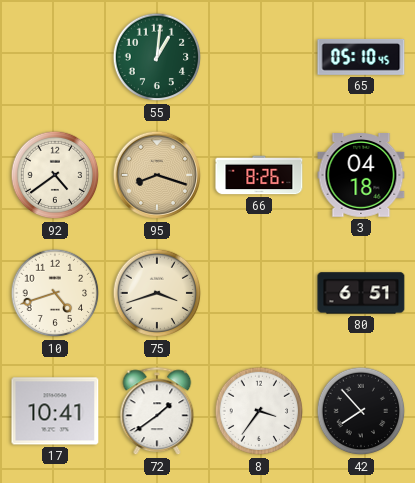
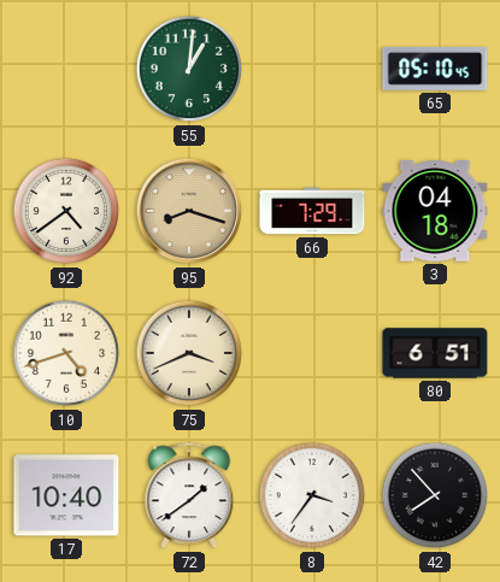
66: 8:26 -> 7:29 (312, 211)
75: 3:42 -> 3:41 (189, 353)
17: 10:41 -> 10:40 (66, 495)
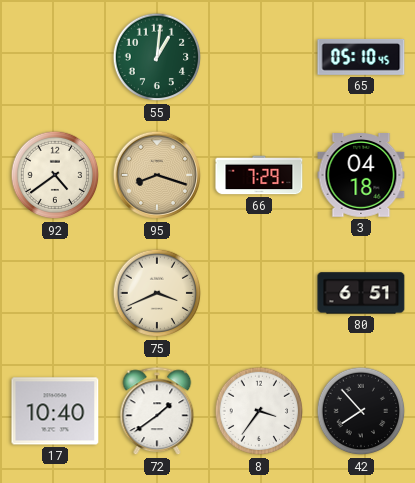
10: 4:42 -> none (66, 353)
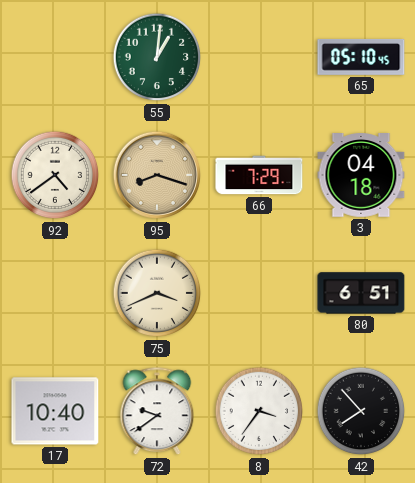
72: 1:39 -> 9:39 (157, 412)
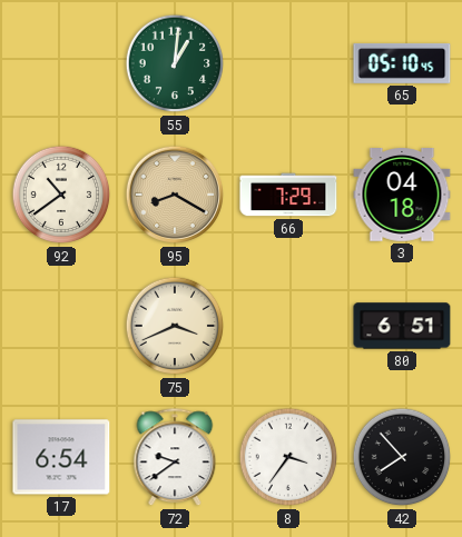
92: 4:39 -> 10:39 (61, 195)
95: 8:18 -> 8:20 (175, 195)
17: 10:40 -> 6:54 (61, 457)
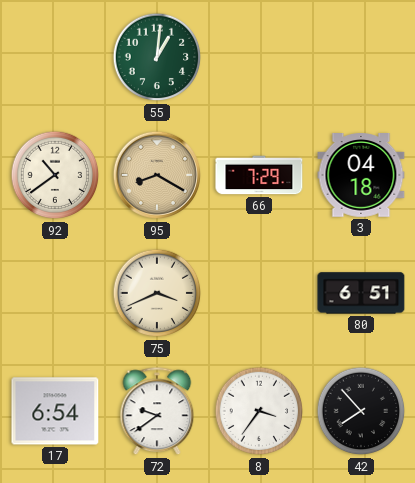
65: 05:10 -> none (402, 63)
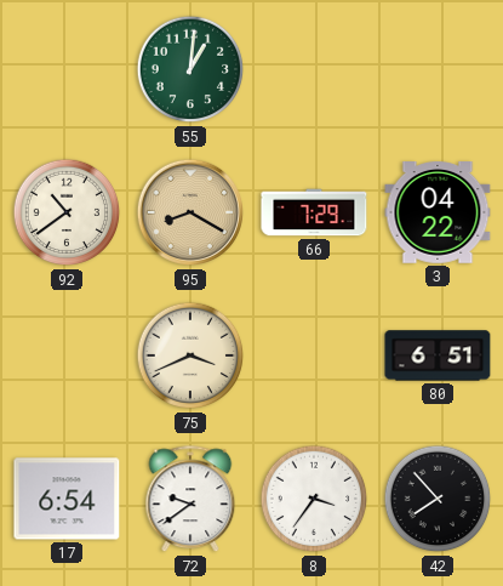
3: 04:18 -> 04:22 (438, 214)
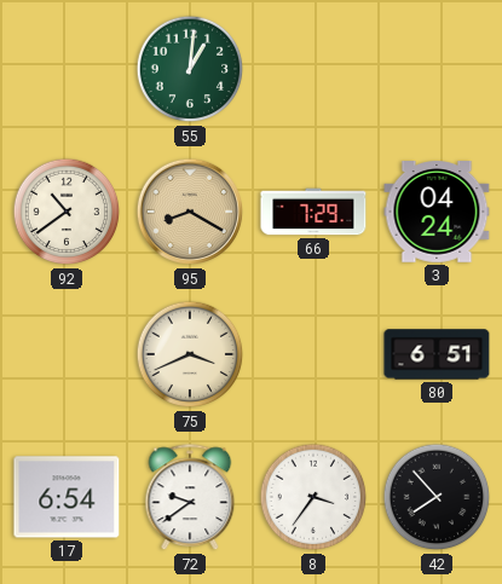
3: 04:22 -> 04:24 (437, 213)
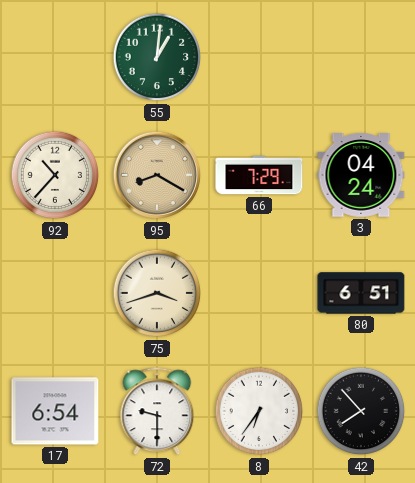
92: 10:39 -> 10:37 (55, 175)
75: 3:41 -> 3:42 (157, 293)
72: 9:39 -> 9:30 (157, 412)
8: 3:36 -> 6:36 (259, 411)
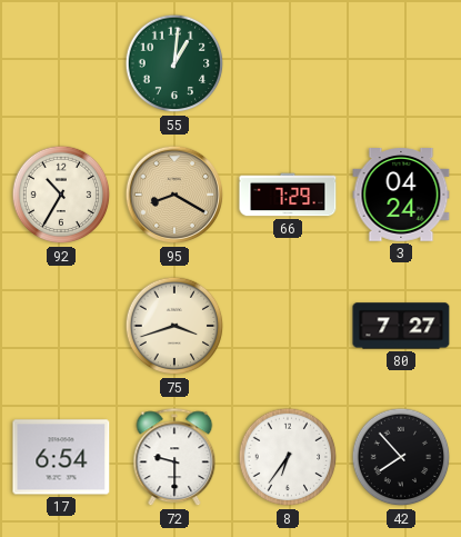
92: 10:37 -> 10:35 (61, 195)
80: 6:51 -> 7:27 (401, 326)
